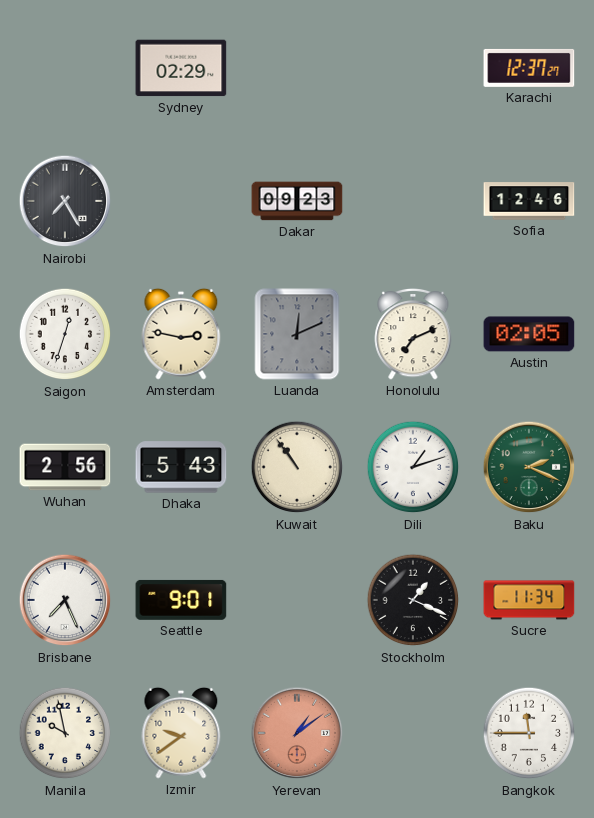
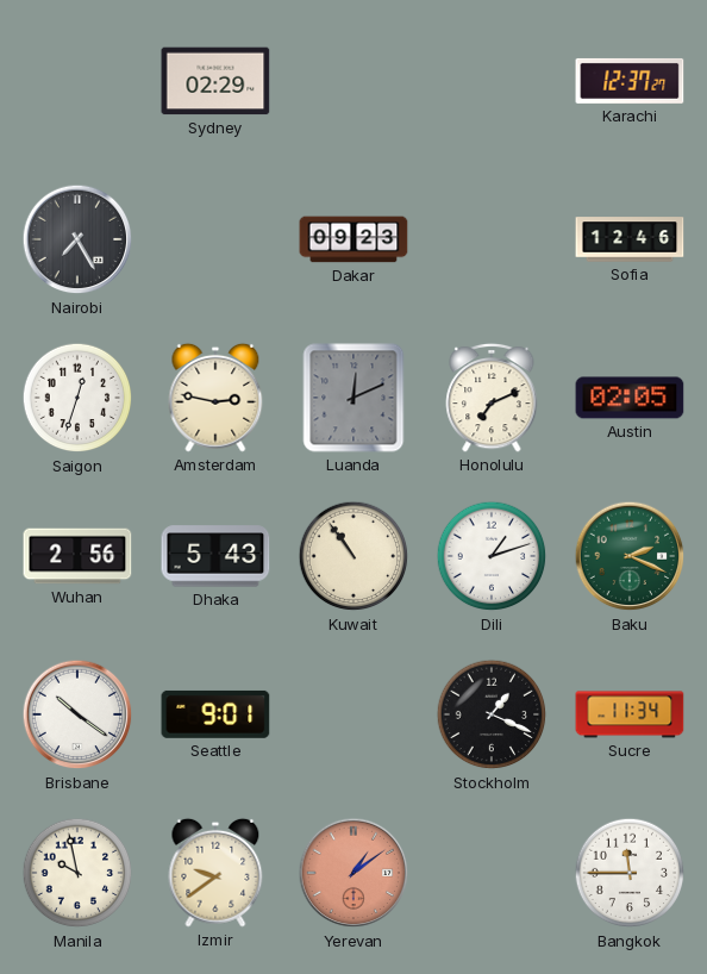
Brisbane: 7:26 -> 10:21 (77, 714)
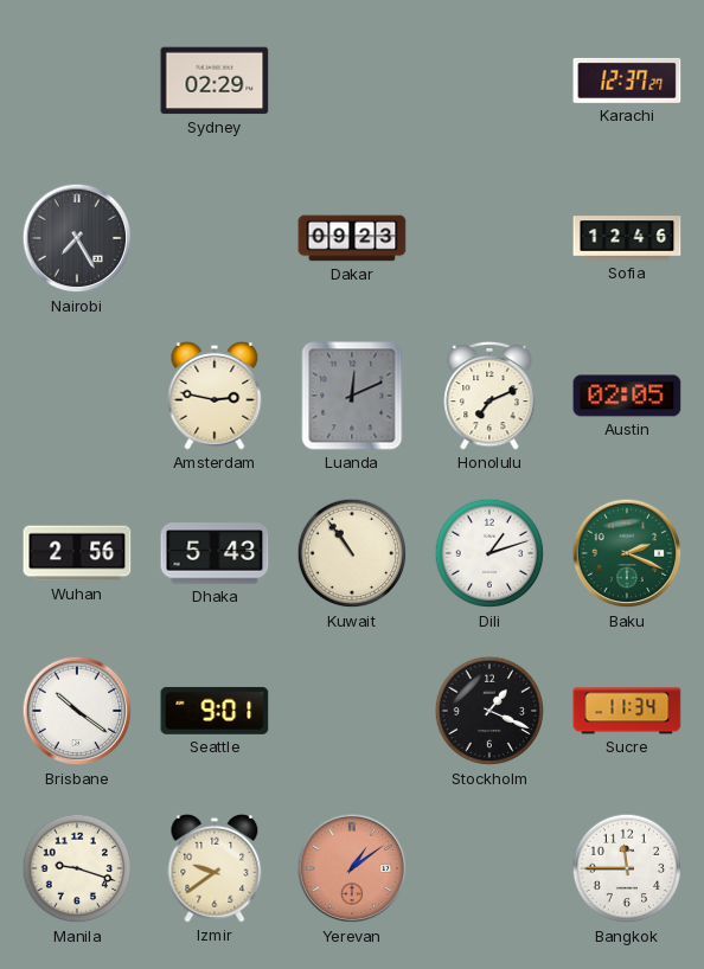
Saigon: 12:33 -> none (77, 398)
Manila: 9:58 -> 9:18 (77, 868)
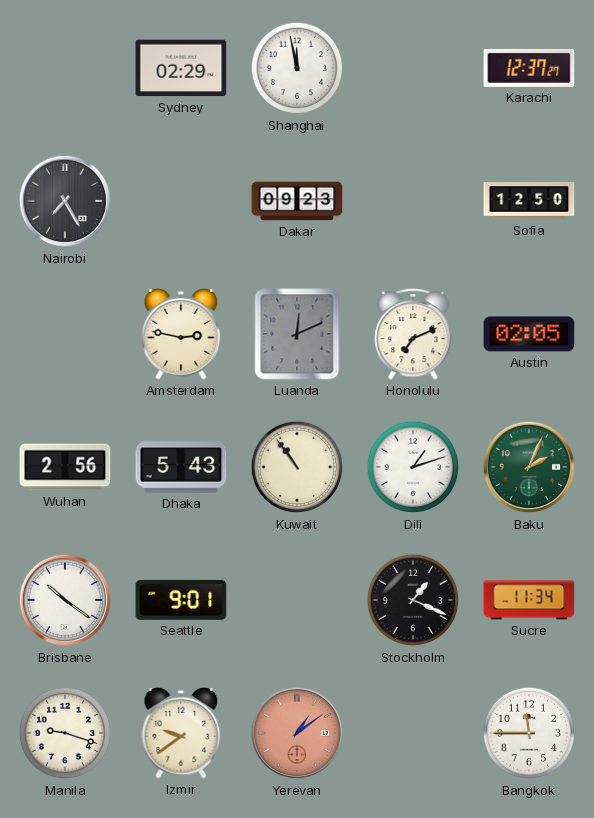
Shanghai: none -> 11:58 (297, 68)
Sofia: 12:46 -> 12:50 (529, 201)
Baku: 2:19 -> 2:04 (529, 467)
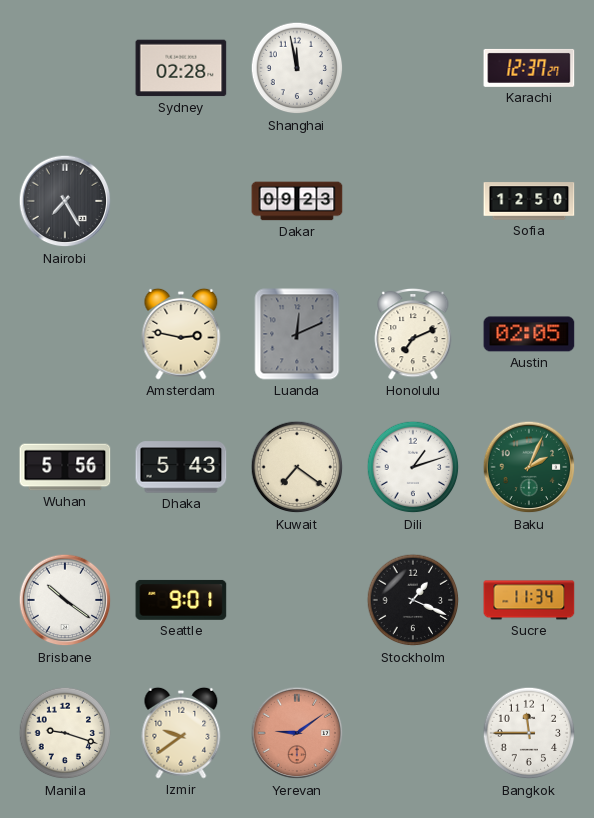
Sydney: 02:29 -> 02:28 (181, 68)
Wuhan: 2:56 -> 5:56 (65, 467)
Kuwait: 10:54 -> 7:21 (297, 467)
Yerevan: 1:09 -> 9:09 (297, 733)
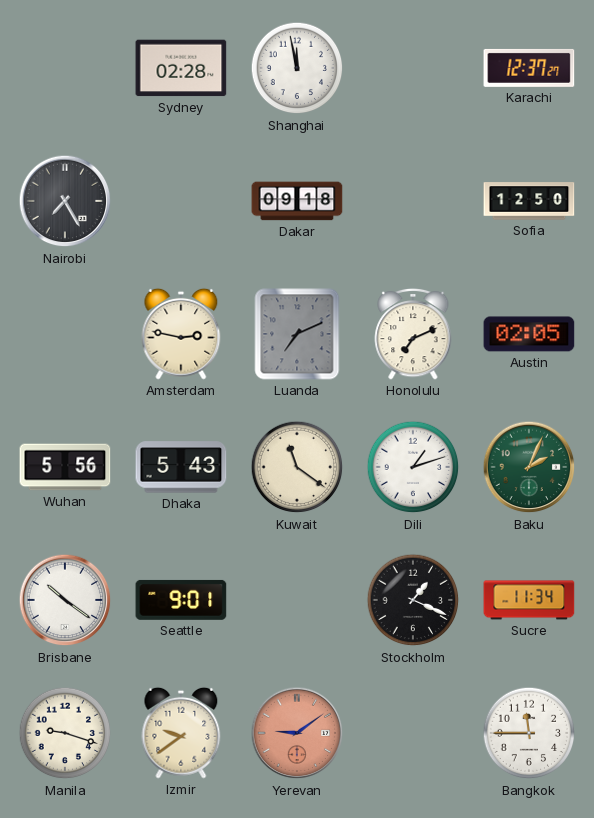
Dakar: 09:23 -> 09:18 (297, 201)
Luanda: 12:11 -> 7:11 (297, 334)
Kuwait: 7:21 -> 11:21 (297, 467)
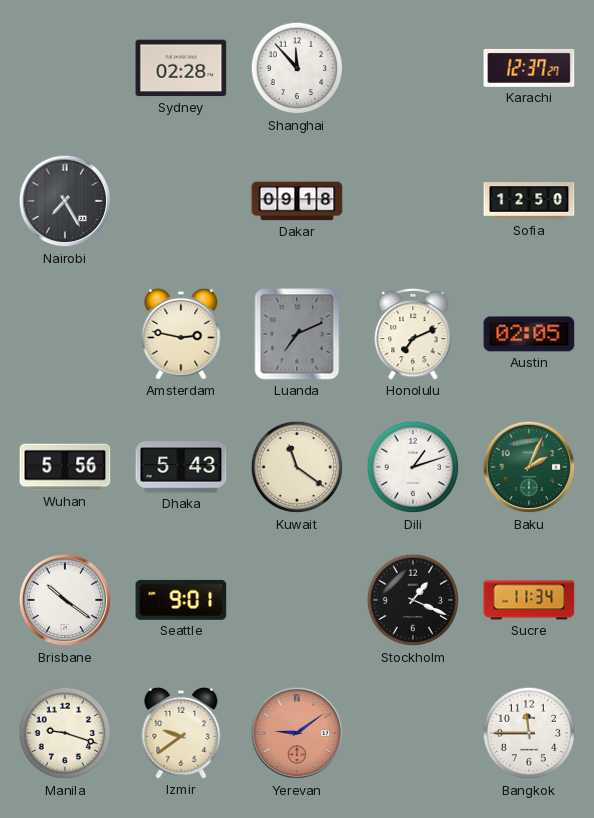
Shanghai: 11:58 -> 11:53 (297, 68)
